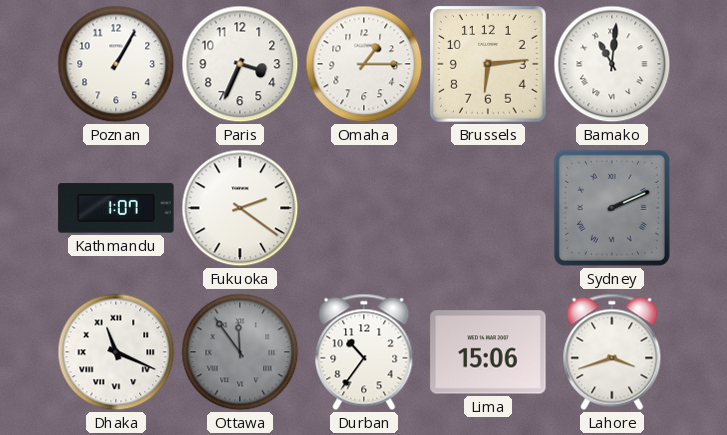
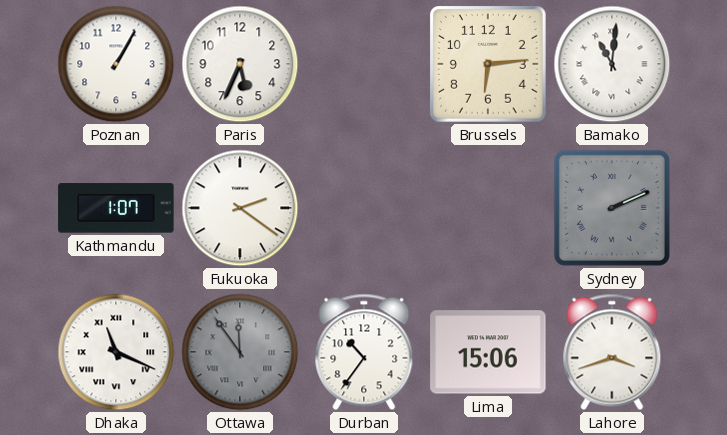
Paris: 3:34 -> 5:34 (240, 64)
Omaha: 1:15 -> none (364, 64)
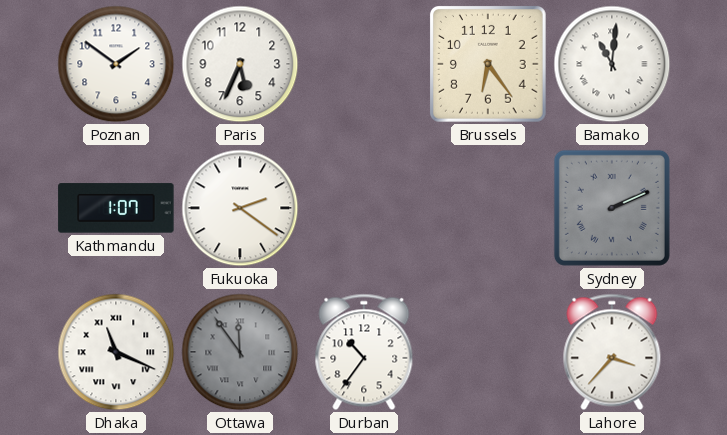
Poznan: 1:05 -> 1:51 (116, 64)
Brussels: 6:14 -> 6:24 (488, 64)
Lima: 15:06 -> none (488, 352)
Lahore: 3:42 -> 3:37 (612, 352)
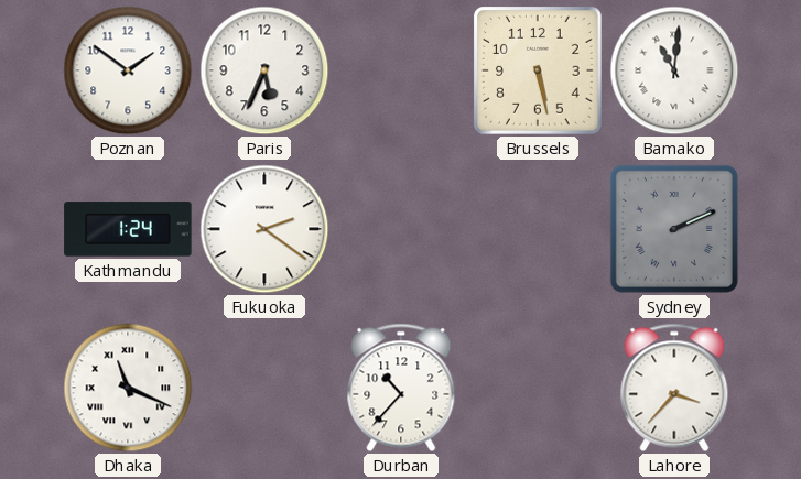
Brussels: 6:24 -> 5:28 (538, 70)
Kathmandu: 1:07 -> 1:24 (128, 229)
Ottawa: 11:54 -> none (240, 352)
Durban: 10:36 -> 10:37 (401, 388)
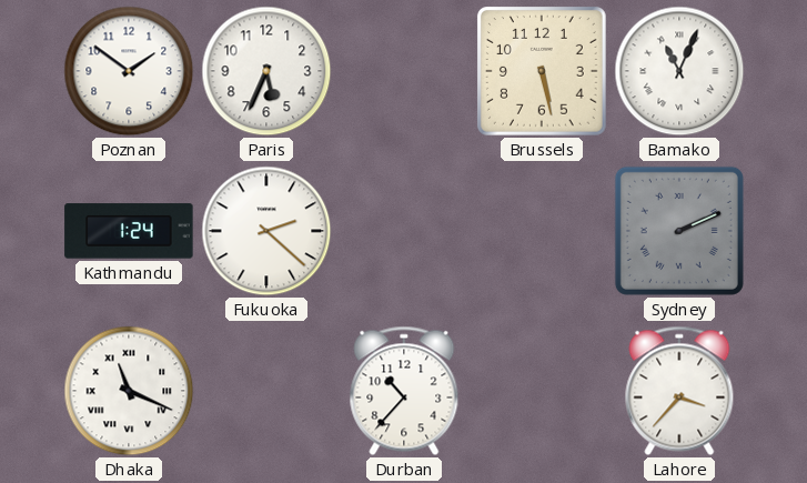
Bamako: 11:01 -> 11:04 (679, 71)
Fukuoka: 2:21 -> 2:22 (266, 231)
